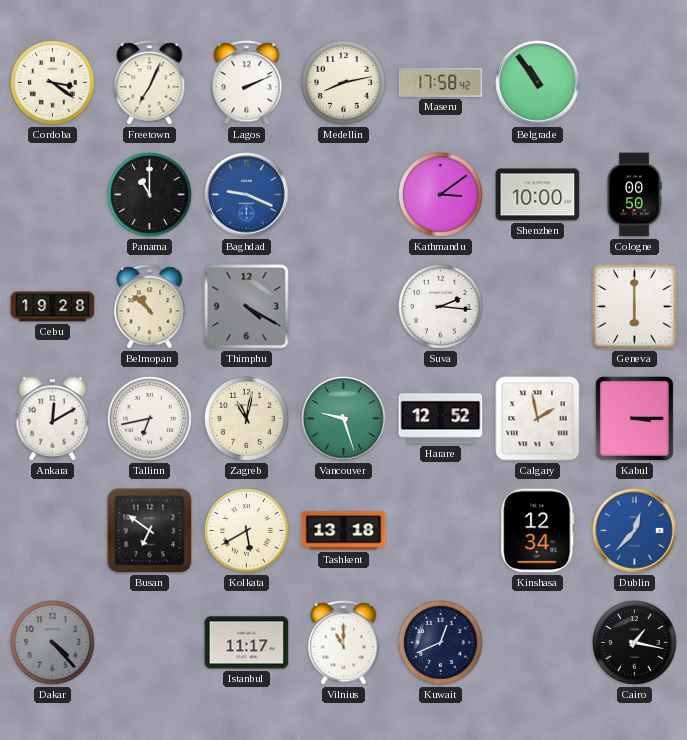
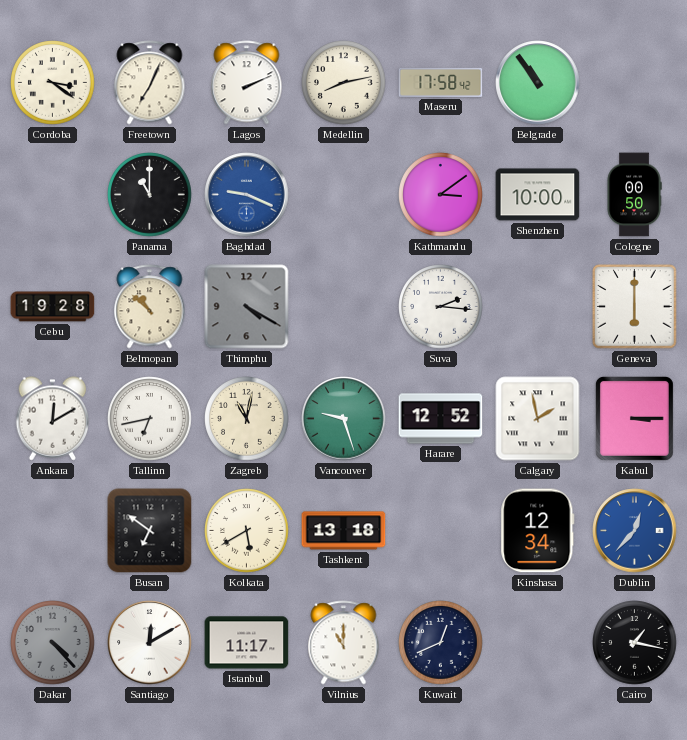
Santiago: none -> 12:10 (150, 643)
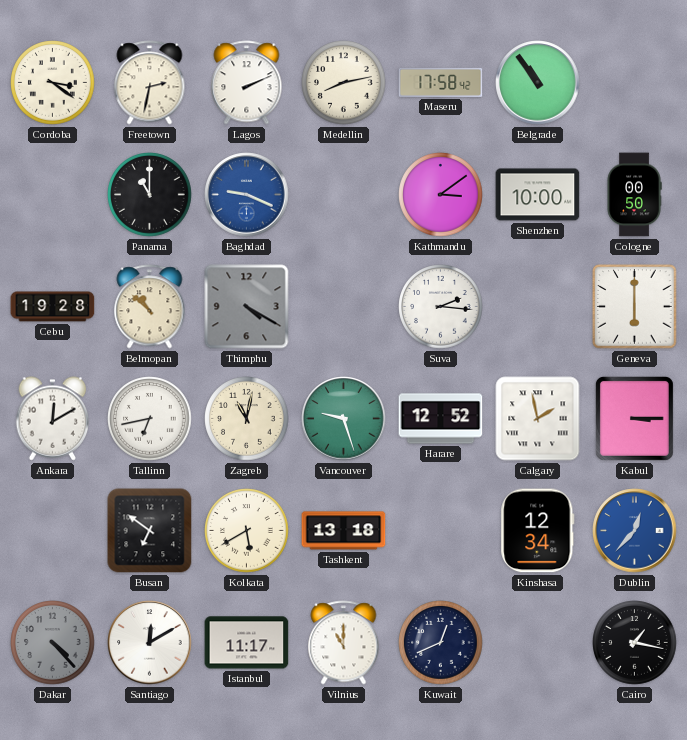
Freetown: 7:04 -> 2:32 (150, 83)
